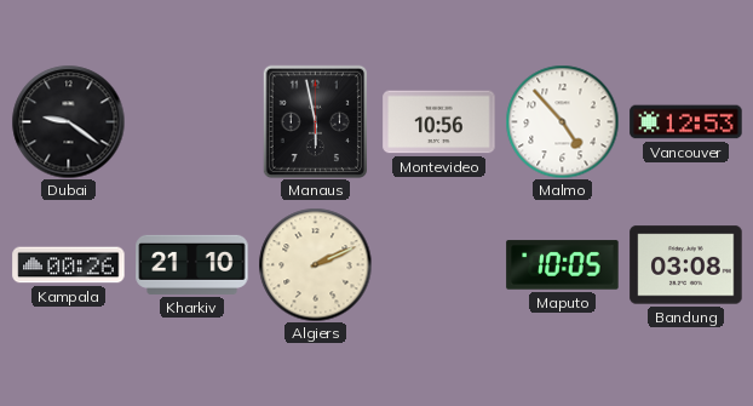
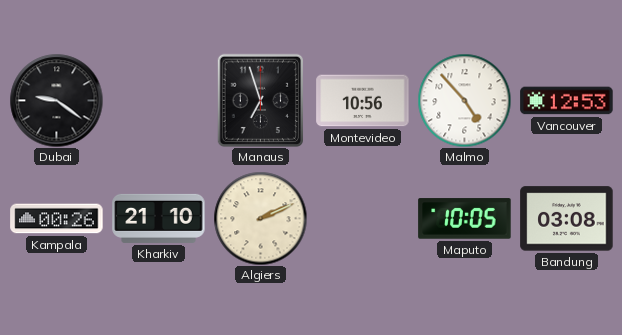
Manaus: 5:58 -> 6:57 (260, 100)
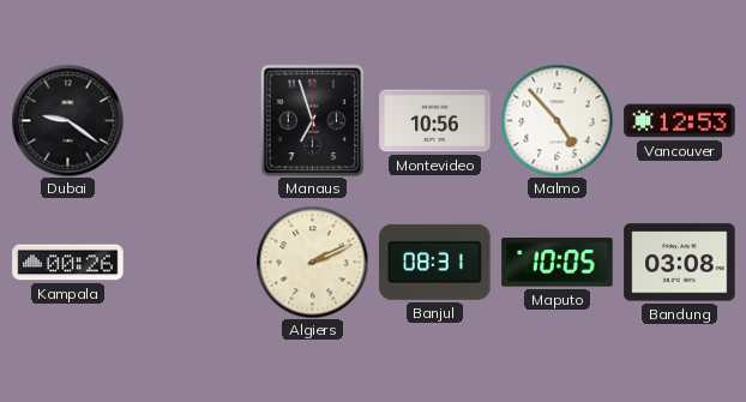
Kharkiv: 21:10 -> none (159, 218)
Banjul: none -> 08:31 (435, 262)
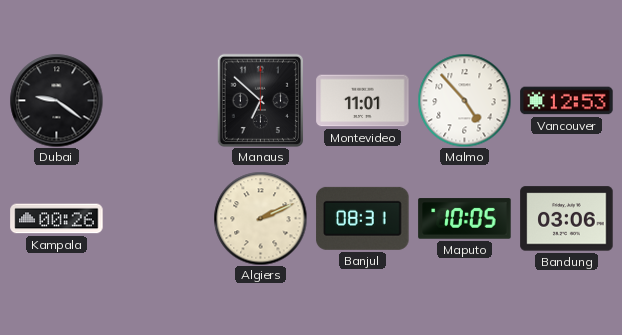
Manaus: 6:57 -> 6:52 (260, 100)
Montevideo: 10:56 -> 11:01 (363, 101)
Bandung: 03:08 -> 03:06 (567, 219)
